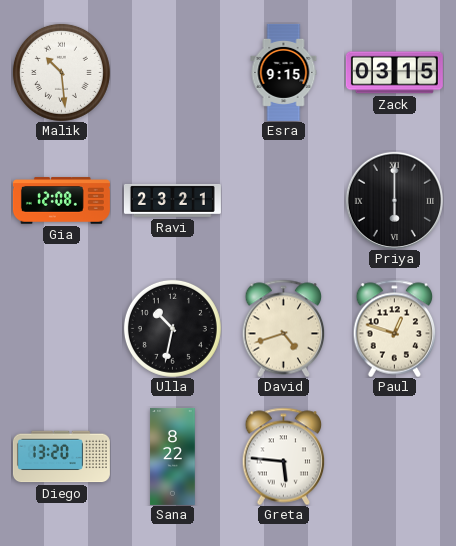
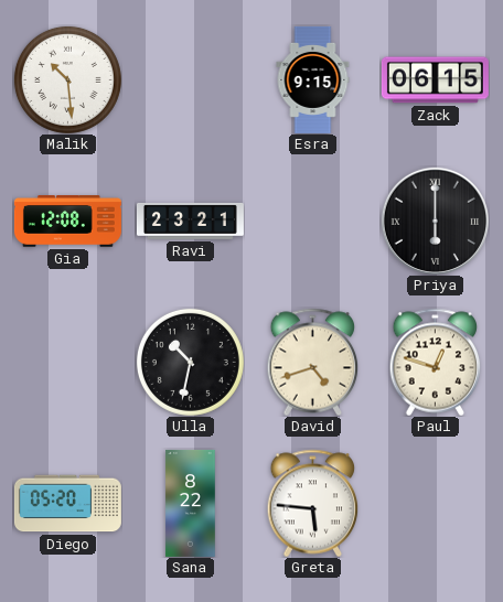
Zack: 03:15 -> 06:15 (435, 80)
Diego: 13:20 -> 05:20 (67, 504)
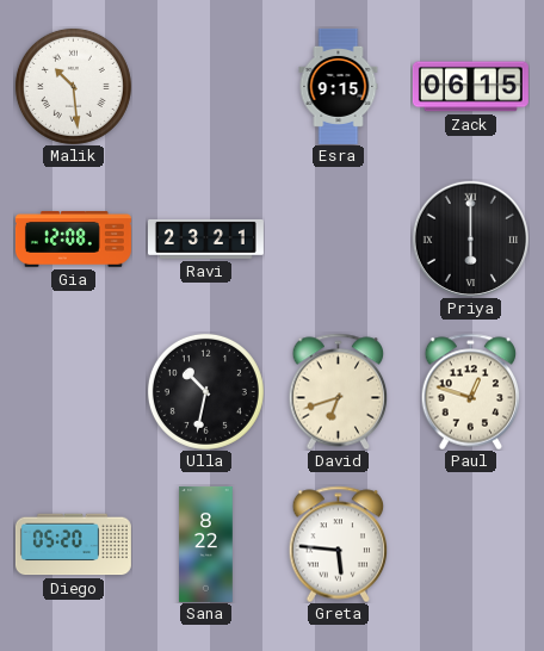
David: 4:42 -> 6:42 (339, 391)
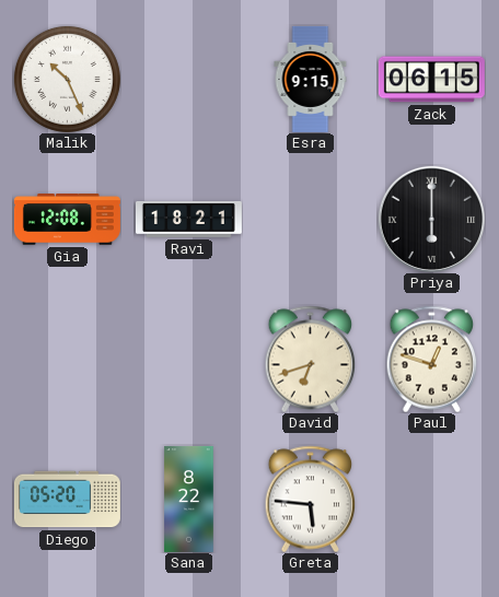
Malik: 10:29 -> 10:26 (67, 79)
Ravi: 23:21 -> 18:21 (188, 219)
Ulla: 10:32 -> none (205, 391)
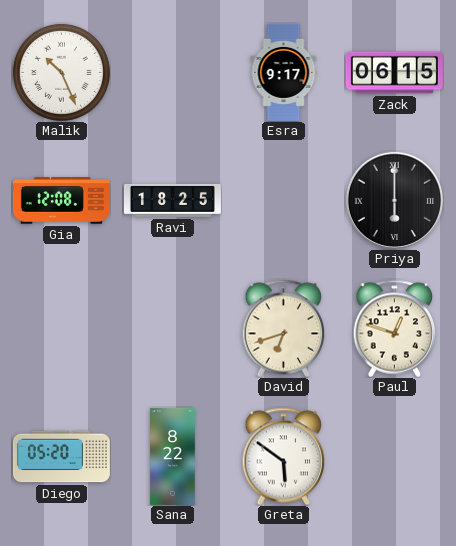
Esra: 9:15 -> 9:17 (284, 72)
Ravi: 18:21 -> 18:25 (172, 200)
Greta: 5:46 -> 5:51 (284, 456)
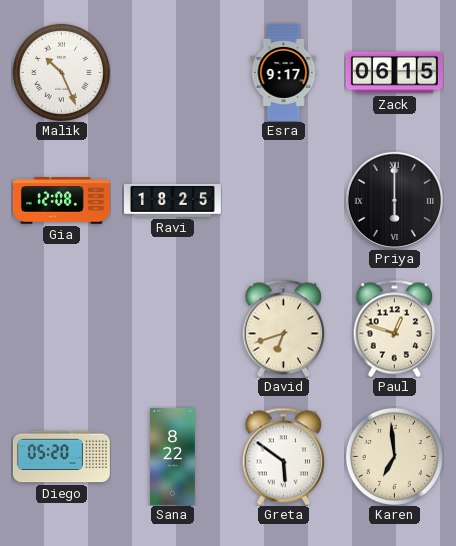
Karen: none -> 6:59 (394, 456)
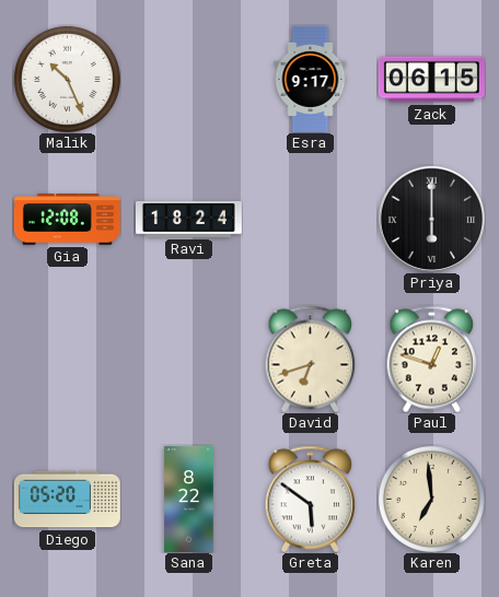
Ravi: 18:25 -> 18:24 (188, 219)
